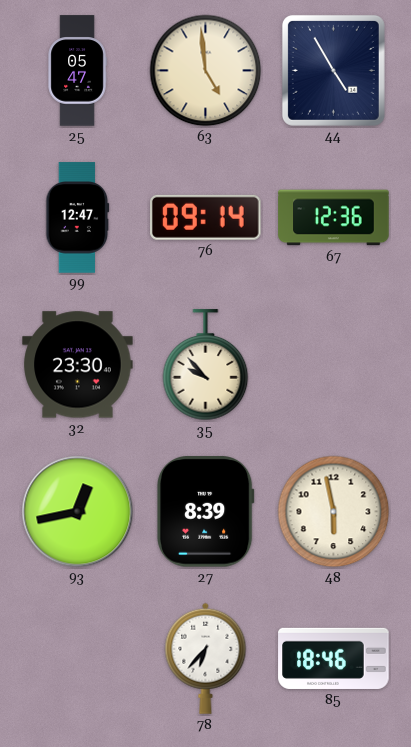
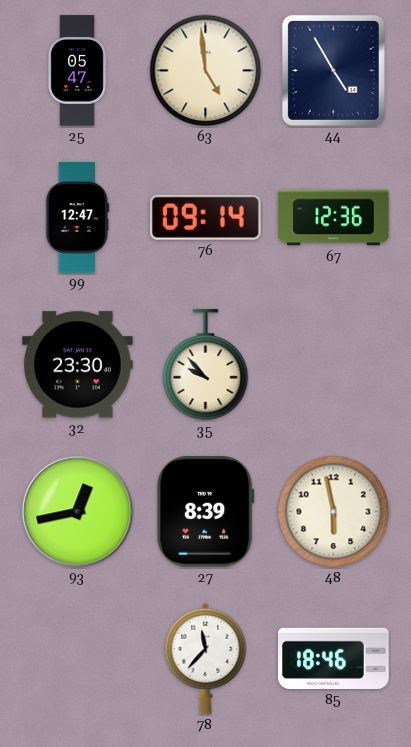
78: 6:37 -> 11:37 (206, 658)
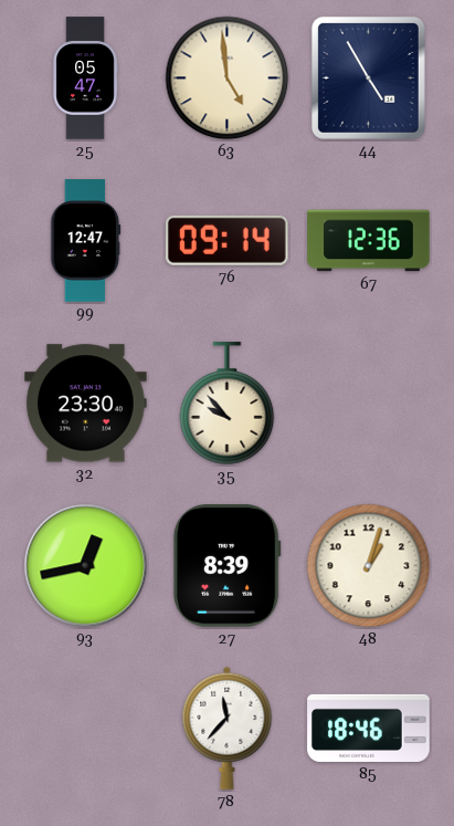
48: 5:58 -> 1:03 (369, 566)
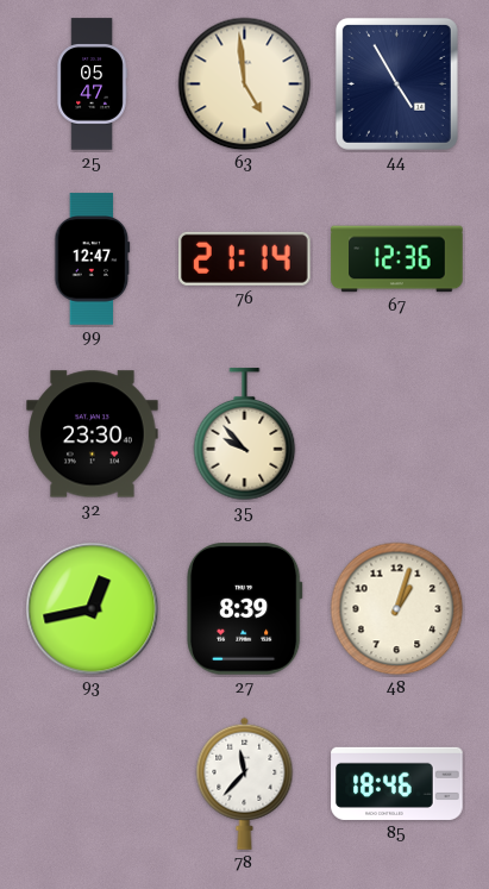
76: 09:14 -> 21:14 (245, 258)
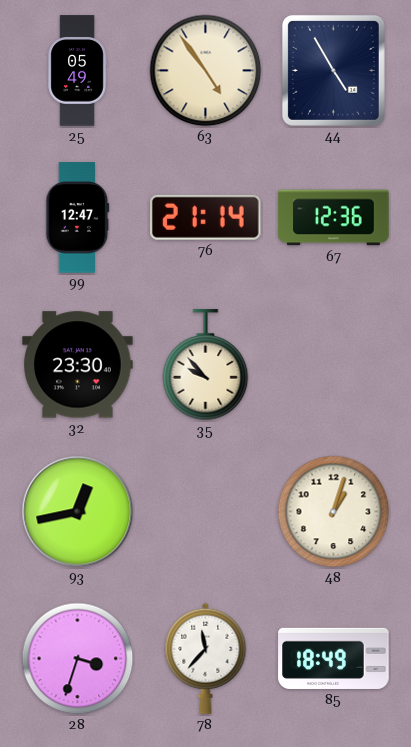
25: 05:47 -> 05:49 (77, 71)
63: 4:59 -> 4:54 (206, 71)
27: 8:39 -> none (244, 609)
28: none -> 3:33 (78, 659)
85: 18:46 -> 18:49 (334, 658)
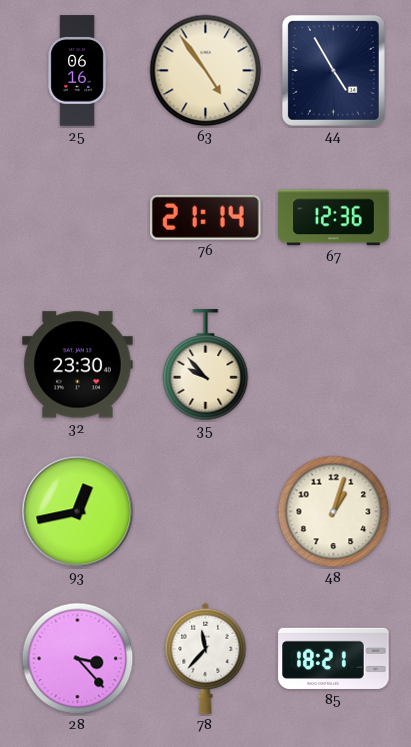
25: 05:49 -> 06:16 (77, 71)
99: 12:47 -> none (78, 218)
28: 3:33 -> 3:23 (78, 659)
85: 18:49 -> 18:21 (334, 658)
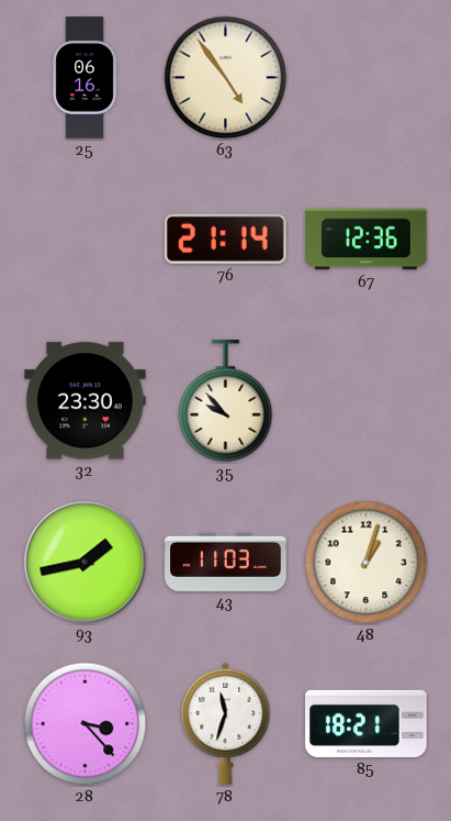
44: 4:55 -> none (333, 70)
93: 12:43 -> 1:43 (86, 563)
43: none -> 11:03 (226, 562)
78: 11:37 -> 11:33 (226, 723)
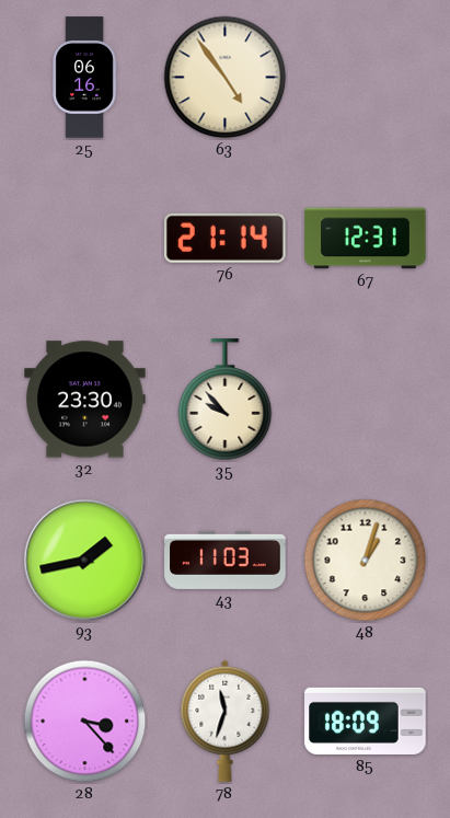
67: 12:36 -> 12:31 (366, 239)
85: 18:21 -> 18:09 (366, 721)
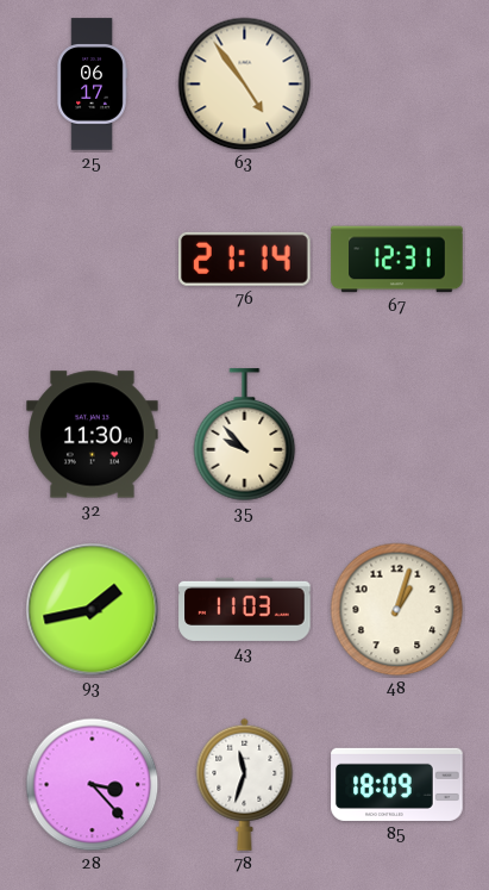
25: 06:16 -> 06:17 (92, 85)
32: 23:30 -> 11:30 (93, 435)
